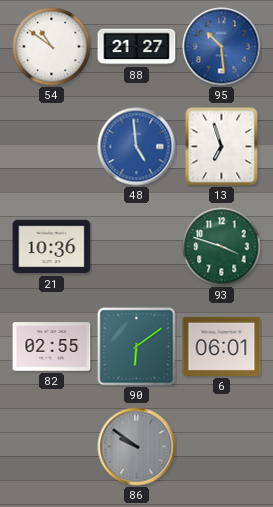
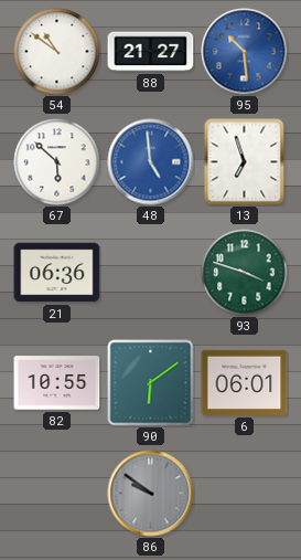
67: none -> 5:52 (57, 162)
21: 10:36 -> 06:36 (57, 273)
82: 02:55 -> 10:55 (57, 383)
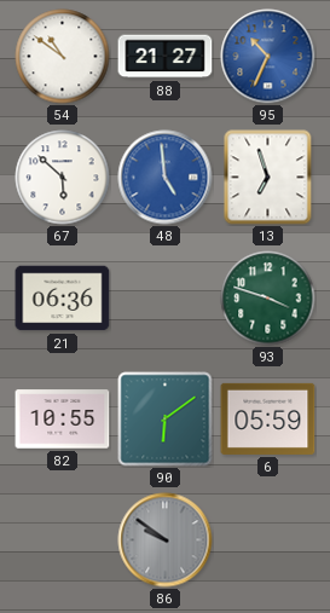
95: 10:29 -> 10:34 (268, 57)
6: 06:01 -> 05:59 (268, 418)
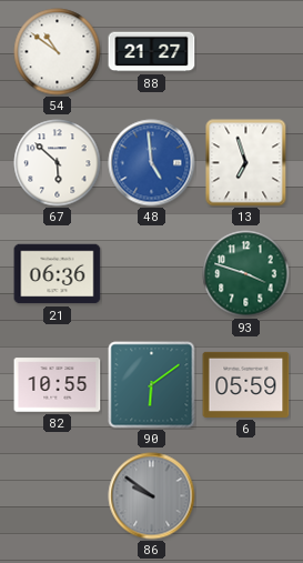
95: 10:34 -> none (268, 57)
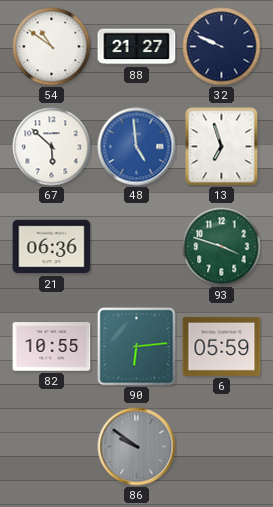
32: none -> 9:49 (222, 47)
90: 6:09 -> 6:14 (137, 347)
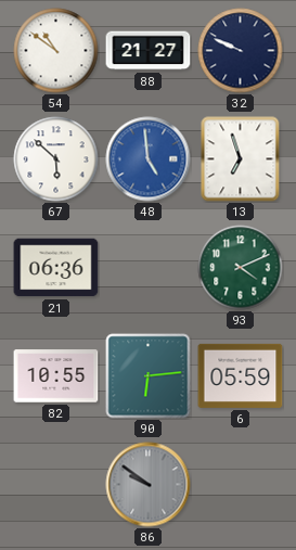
93: 3:48 -> 4:11 (241, 268)
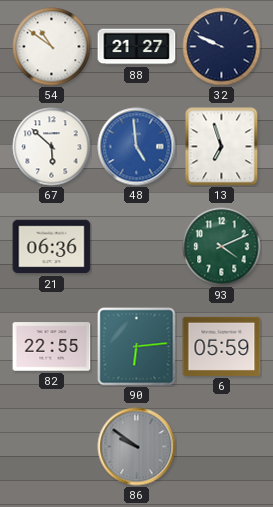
82: 10:55 -> 22:55 (52, 347)
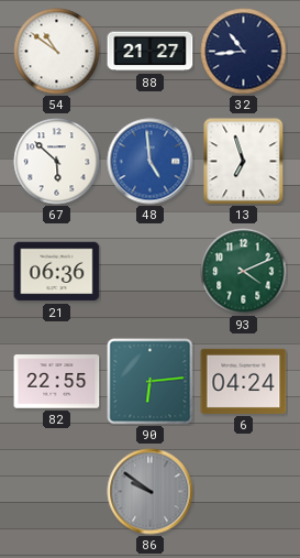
32: 9:49 -> 10:44 (244, 52)
6: 05:59 -> 04:24 (244, 381)
